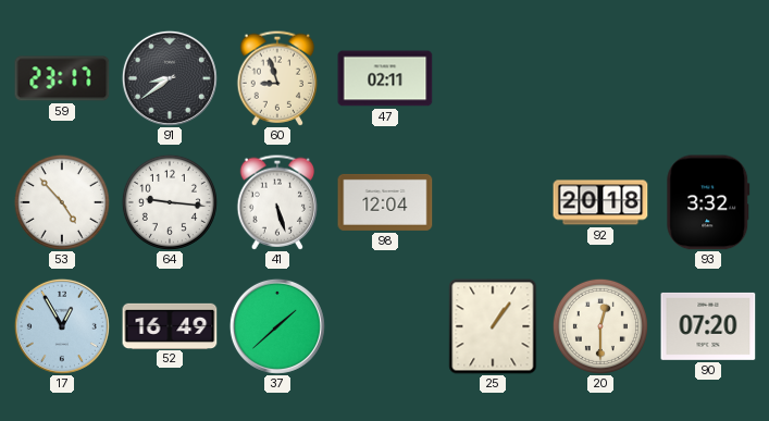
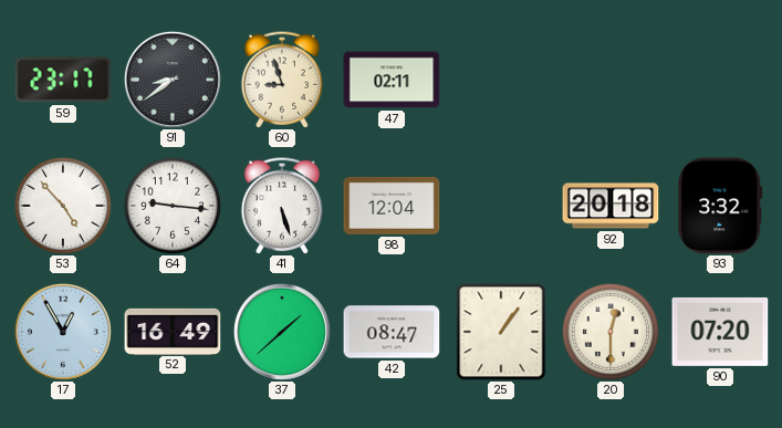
42: none -> 08:47 (392, 332)
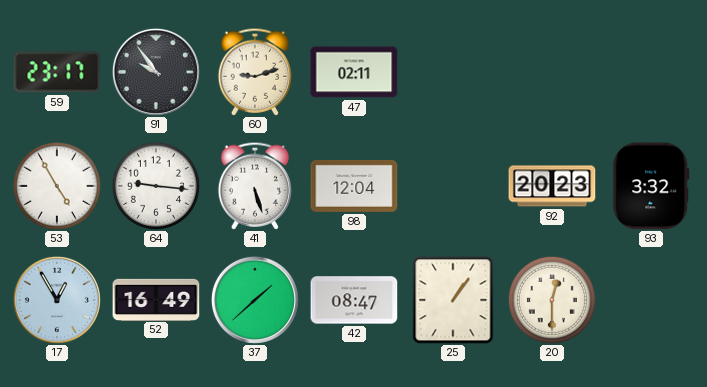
91: 8:39 -> 9:54 (156, 72)
60: 8:57 -> 9:12 (255, 72)
53: 4:53 -> 4:55 (57, 186)
92: 20:18 -> 20:23 (552, 186)
90: 07:20 -> none (720, 332)
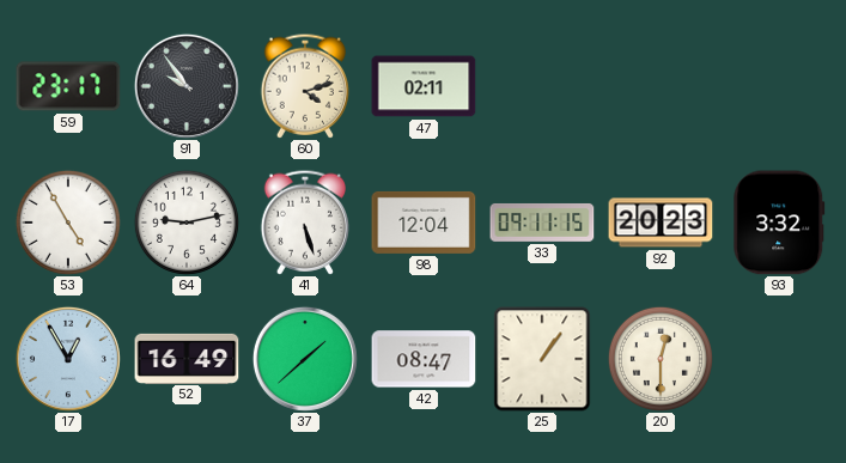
60: 9:12 -> 4:12 (305, 86)
64: 9:16 -> 9:13 (187, 223)
33: none -> 09:11 (542, 223)
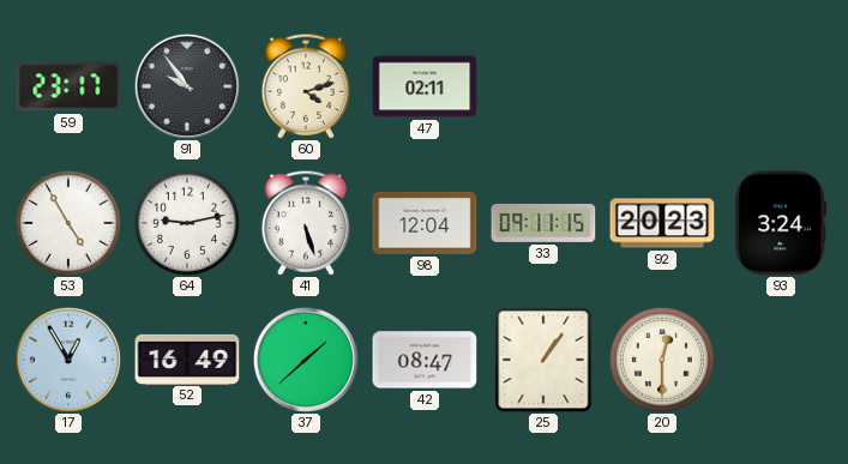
93: 3:32 -> 3:24 (781, 223)
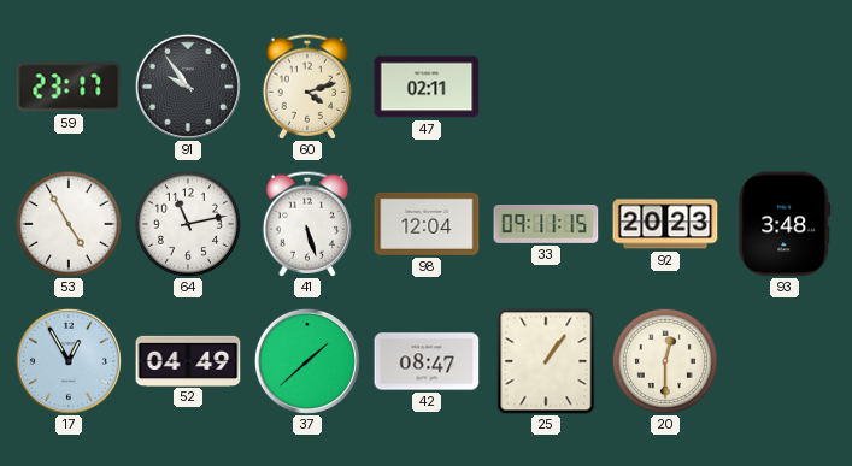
64: 9:13 -> 11:13 (188, 224)
93: 3:24 -> 3:48 (785, 224)
52: 16:49 -> 04:49 (188, 360)
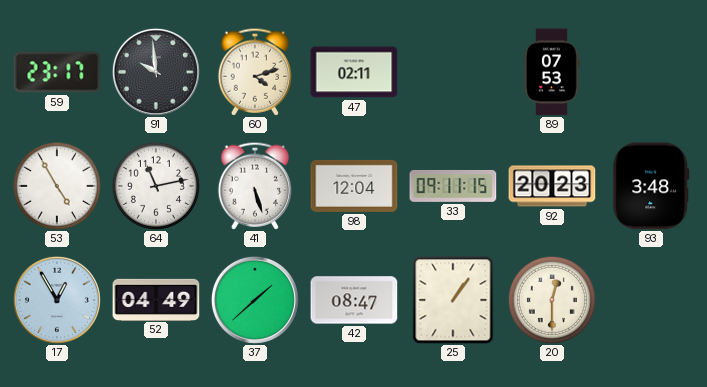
91: 9:54 -> 9:59 (156, 72)
89: none -> 07:53 (552, 72)
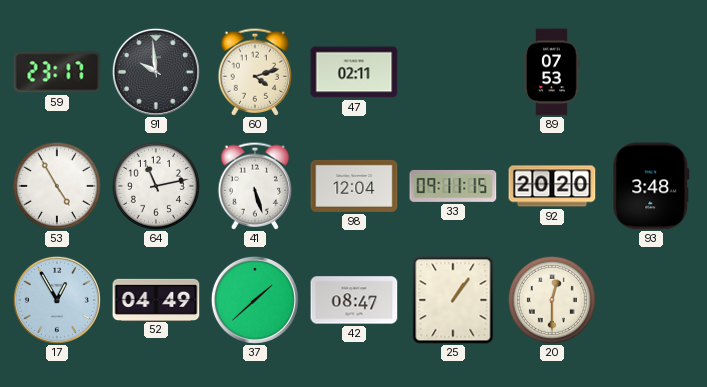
92: 20:23 -> 20:20 (552, 186)
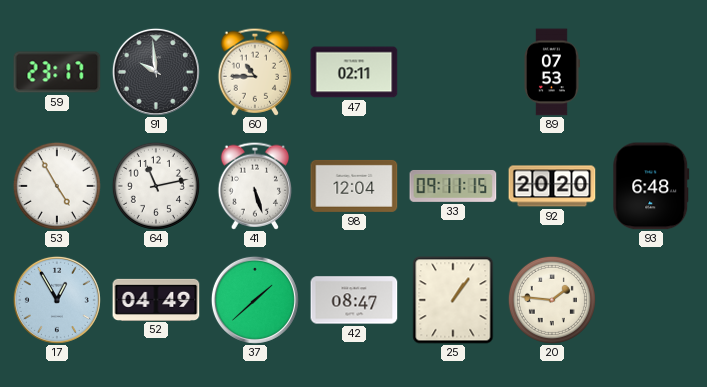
60: 4:12 -> 10:45 (255, 72)
93: 3:48 -> 6:48 (651, 186)
20: 12:30 -> 1:46 (552, 300)
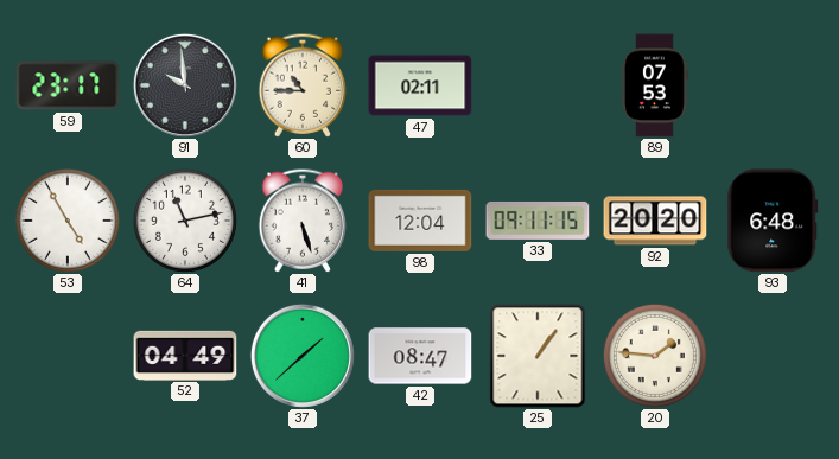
17: 12:55 -> none (57, 300)
